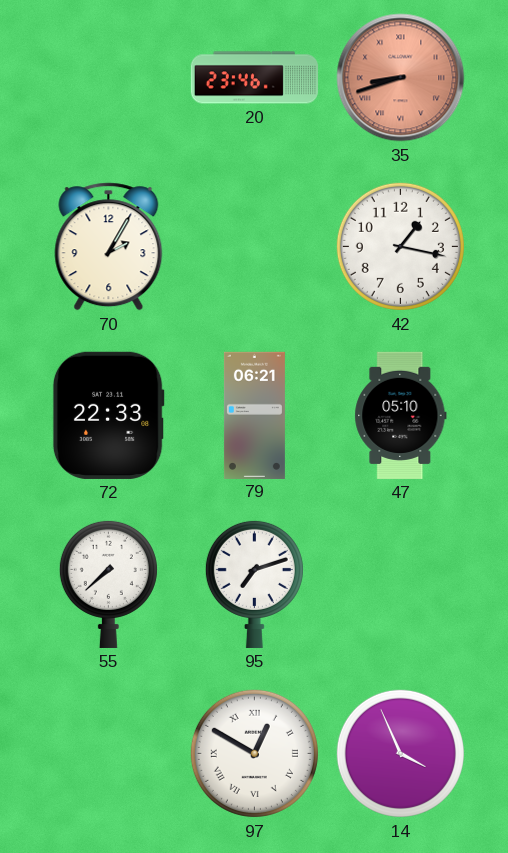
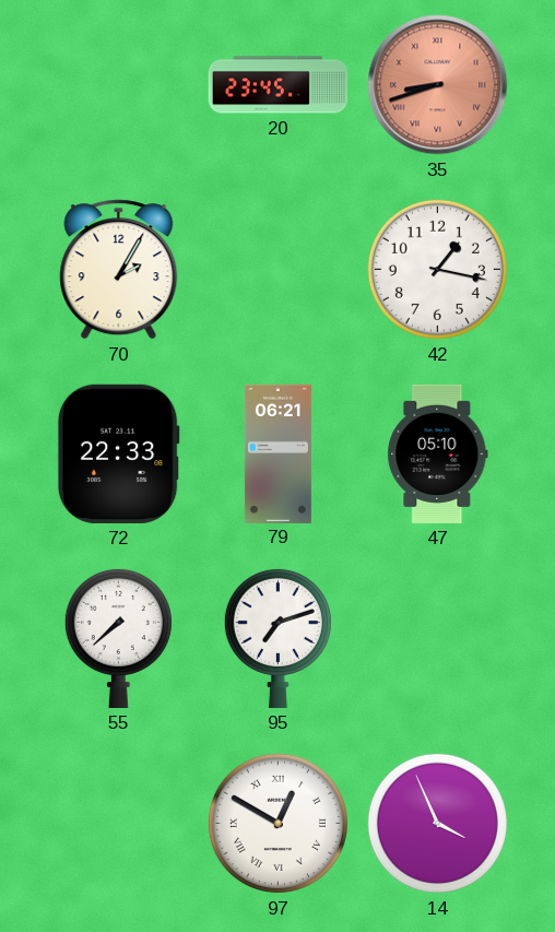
20: 23:46 -> 23:45 (277, 85)
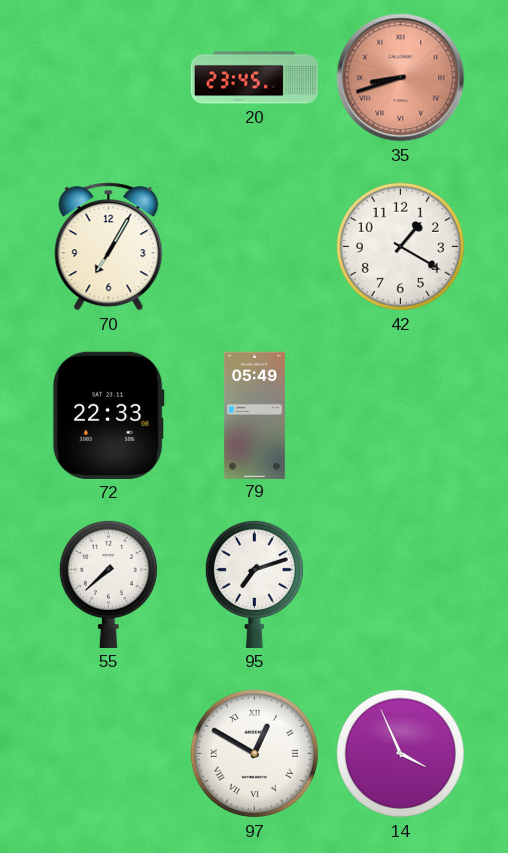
70: 2:05 -> 7:05 (109, 247)
42: 1:17 -> 1:20 (400, 246)
79: 06:21 -> 05:49 (254, 415)
47: 05:10 -> none (438, 453)
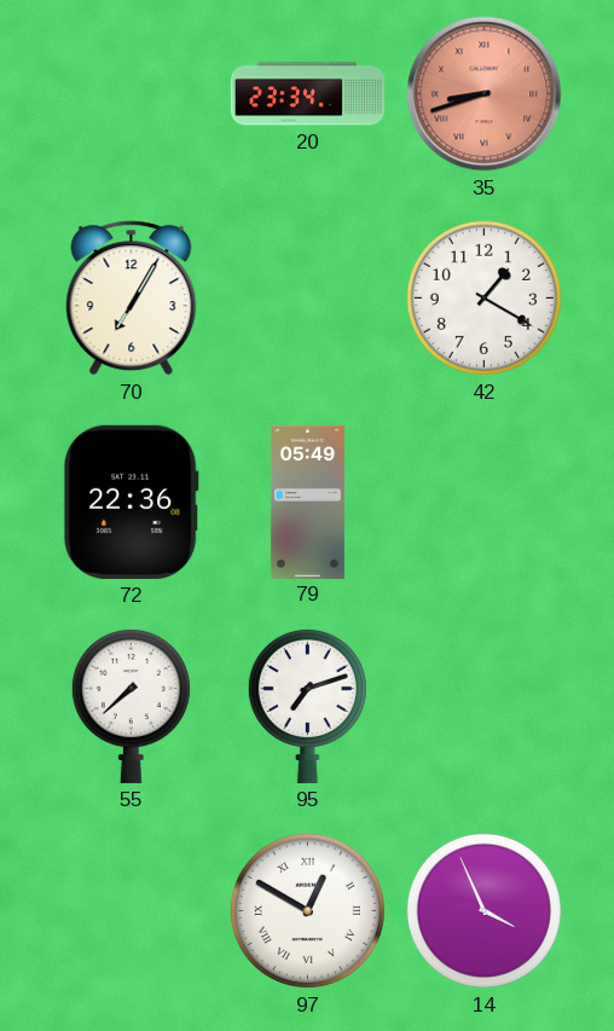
20: 23:45 -> 23:34 (307, 94)
72: 22:33 -> 22:36 (131, 502)
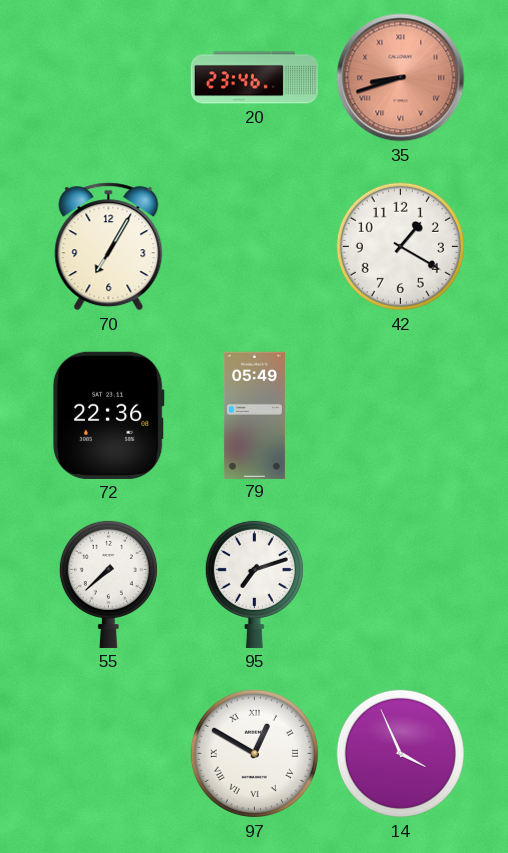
20: 23:34 -> 23:46 (254, 78)
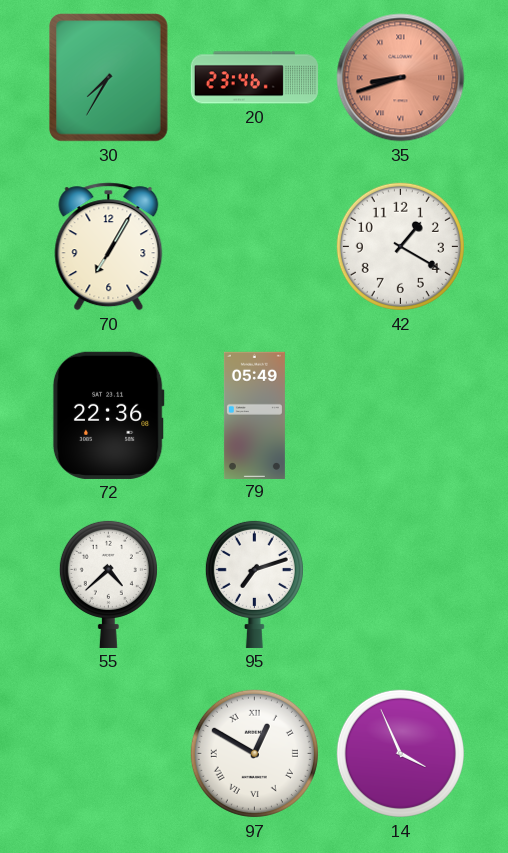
30: none -> 7:35 (109, 78)
55: 7:38 -> 4:38 (108, 584)
